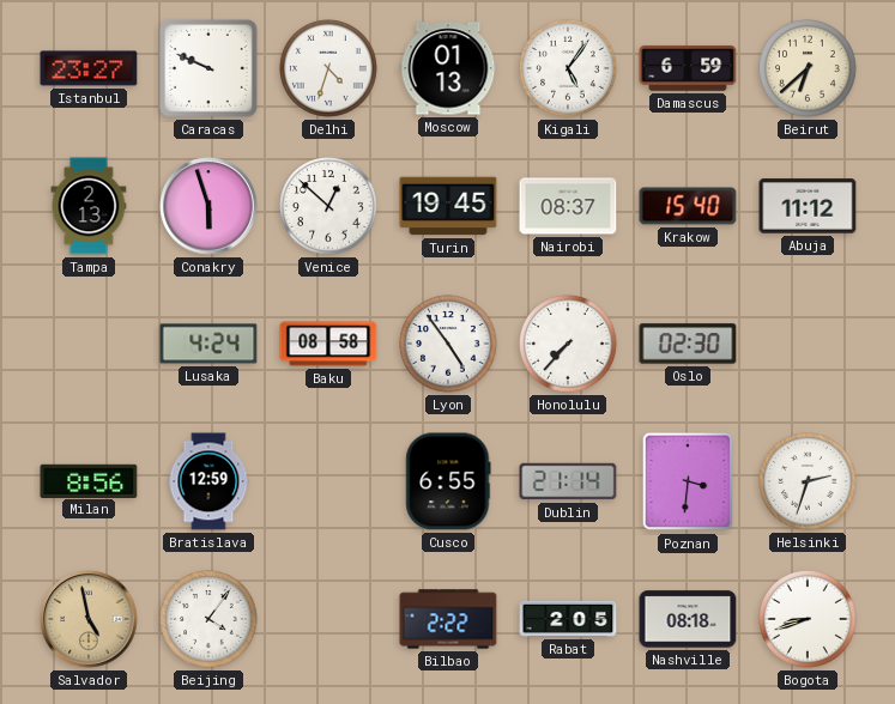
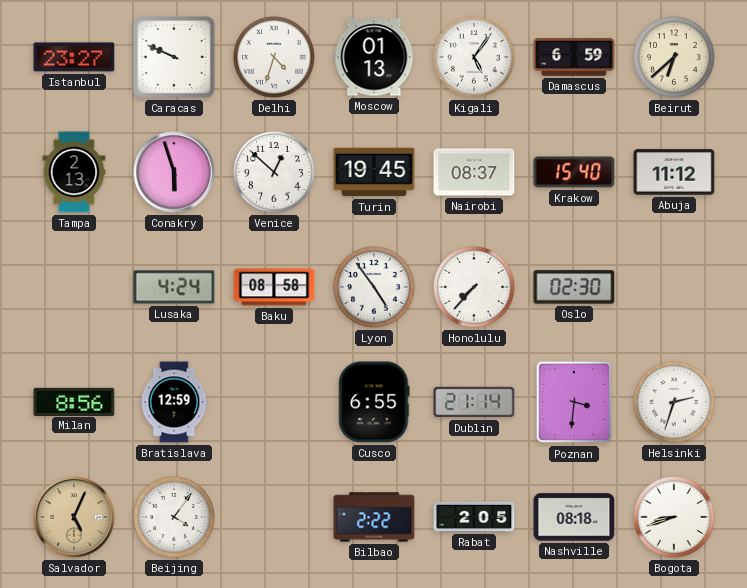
Salvador: 4:58 -> 5:04 (74, 517)
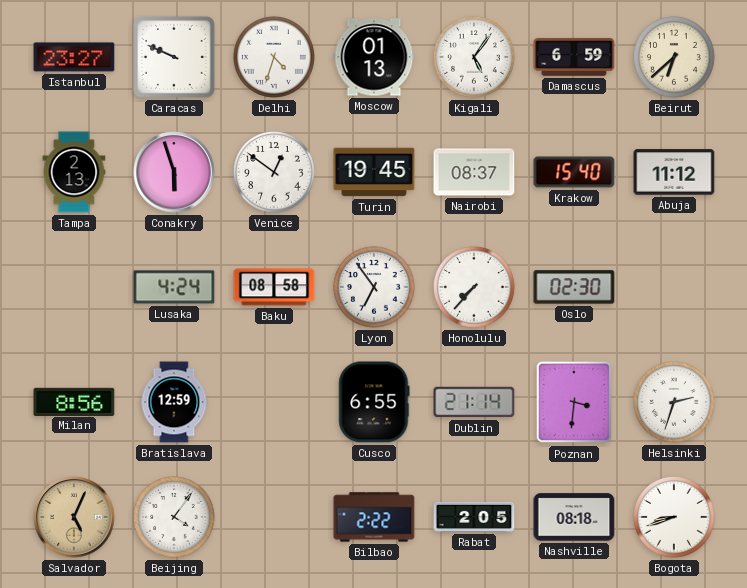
Venice: 12:52 -> 12:51 (275, 173)
Lyon: 4:54 -> 6:54 (375, 288)
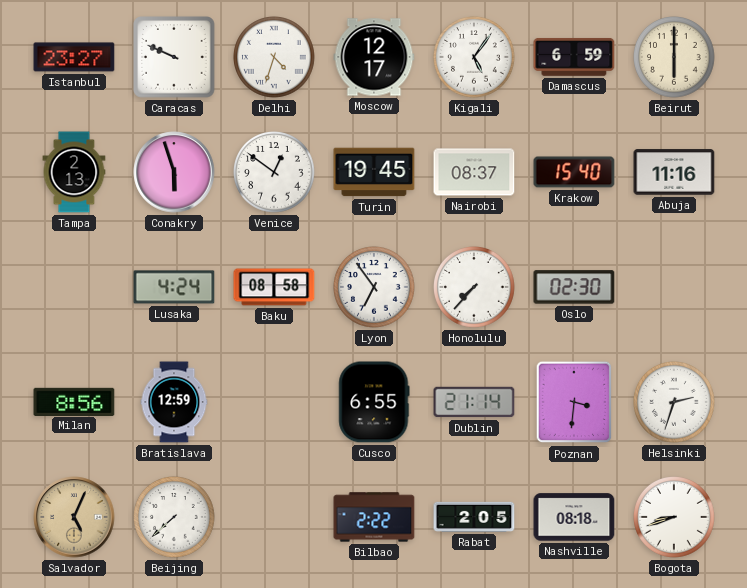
Moscow: 01:13 -> 12:17 (374, 57)
Beirut: 6:38 -> 6:00 (675, 58)
Abuja: 11:12 -> 11:16 (674, 172)
Beijing: 4:06 -> 7:38 (175, 518)
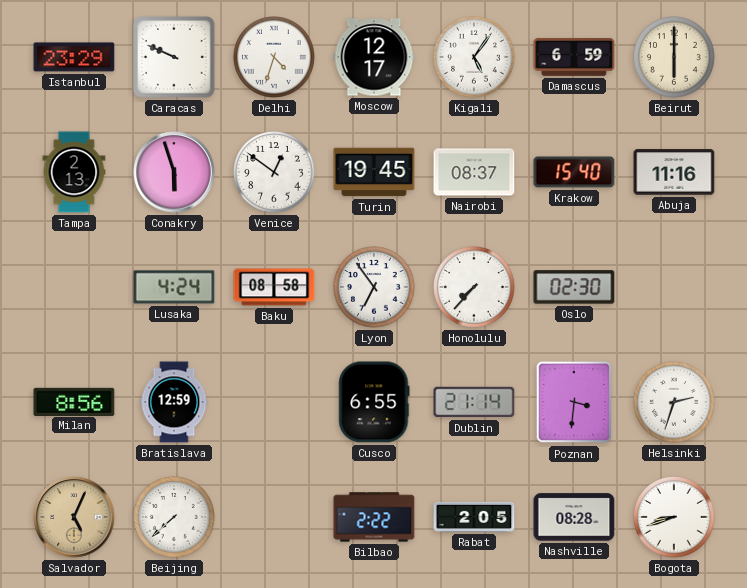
Istanbul: 23:27 -> 23:29 (74, 57)
Nashville: 08:18 -> 08:28 (574, 517)
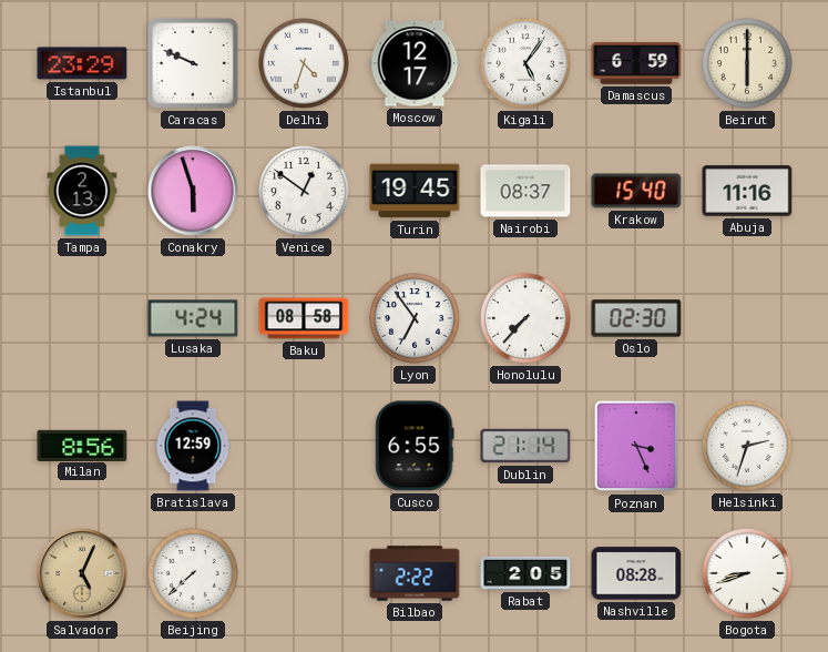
Poznan: 3:31 -> 3:26 (636, 446)
